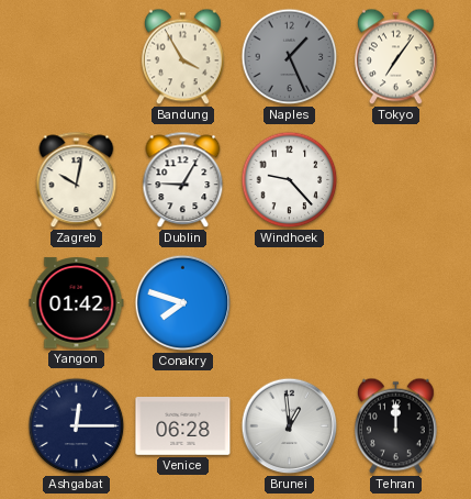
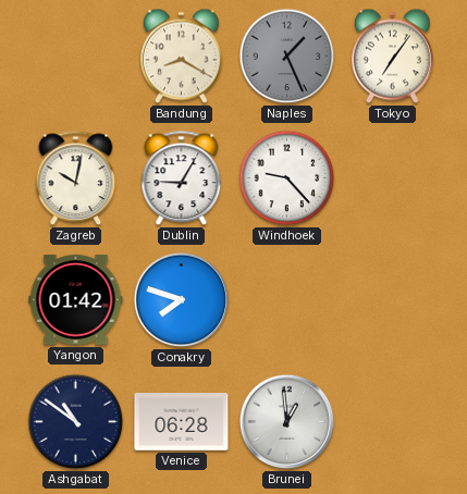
Bandung: 3:55 -> 8:20 (182, 57)
Ashgabat: 12:15 -> 10:51 (76, 422)
Tehran: 12:00 -> none (396, 426)
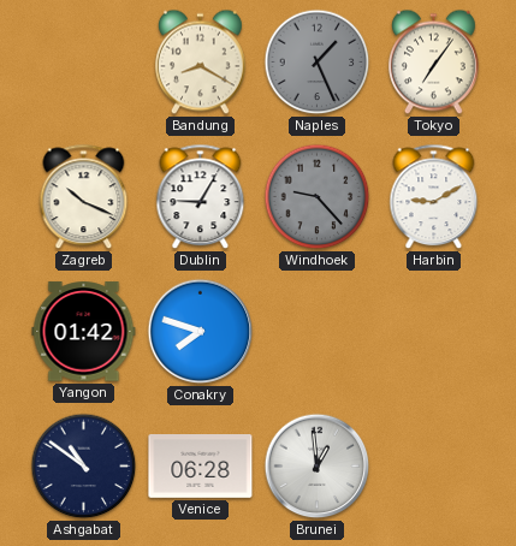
Zagreb: 10:02 -> 10:19 (84, 197)
Windhoek dial: white -> grey (318, 197)
Harbin: none -> 9:10 (434, 197)
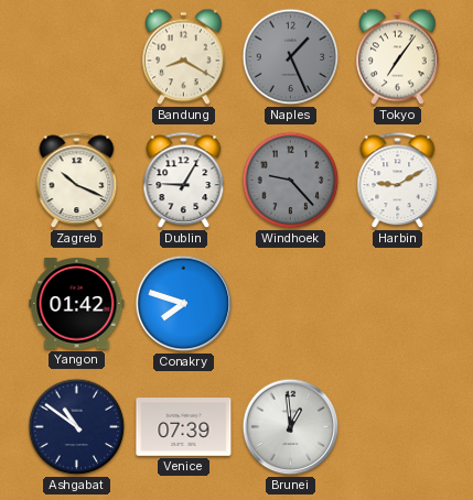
Venice: 06:28 -> 07:39 (184, 427)
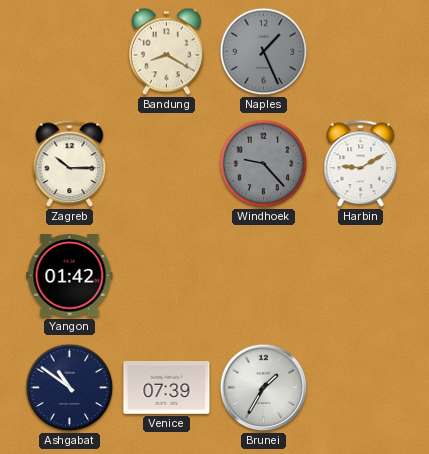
Tokyo: 7:06 -> none (398, 57)
Zagreb: 10:19 -> 10:15 (70, 164)
Dublin: 9:05 -> none (184, 181)
Conakry: 7:48 -> none (184, 304)
Brunei: 12:59 -> 1:35 (264, 388)
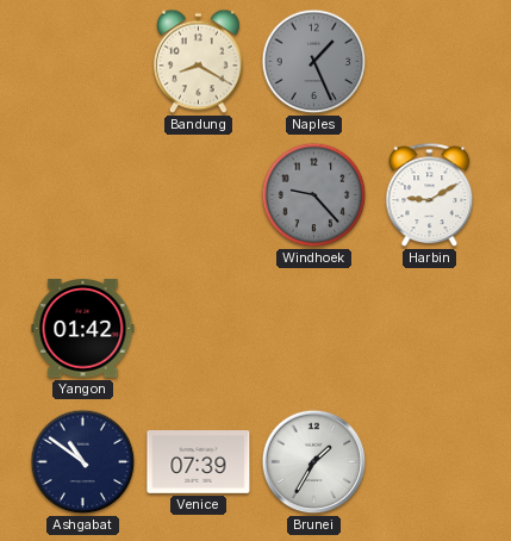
Zagreb: 10:15 -> none (70, 164)
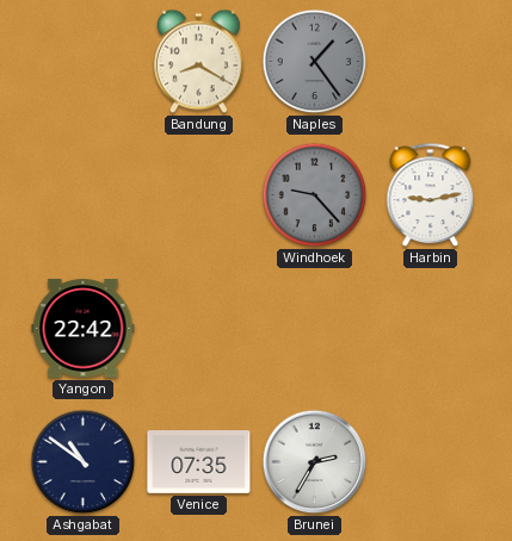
Naples: 1:26 -> 1:24 (315, 62)
Harbin: 9:10 -> 9:13 (431, 195)
Yangon: 01:42 -> 22:42 (84, 329)
Venice: 07:39 -> 07:35 (199, 462)
Brunei: 1:35 -> 2:35 (315, 462)
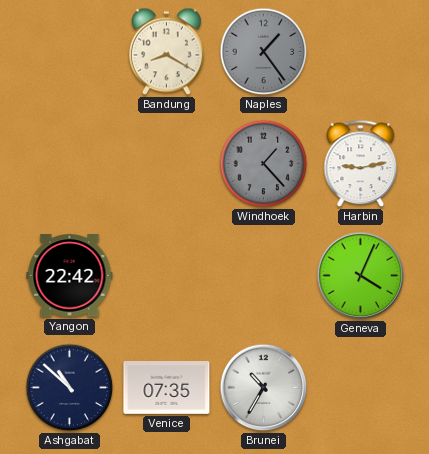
Windhoek: 9:23 -> 1:23 (264, 164)
Geneva: none -> 4:04 (361, 276)
Ashgabat: 10:51 -> 10:52 (70, 388)
Brunei: 2:35 -> 10:35 (264, 388)
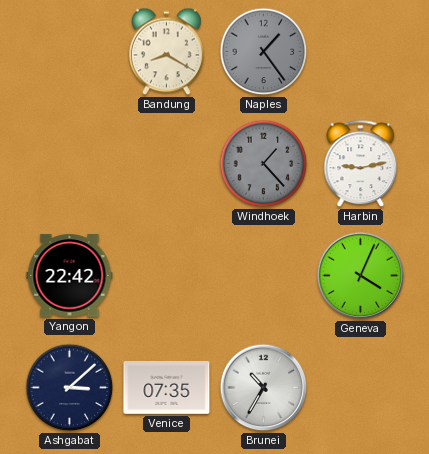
Ashgabat: 10:52 -> 3:08 (70, 388)
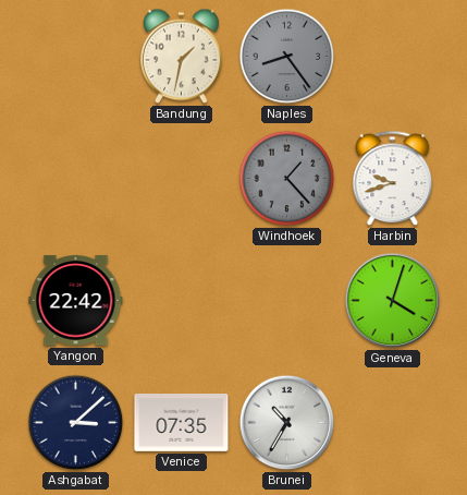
Bandung: 8:20 -> 1:32 (182, 57)
Naples: 1:24 -> 8:24 (287, 57)
Harbin: 9:13 -> 9:42 (393, 179)
Geneva: 4:04 -> 4:03 (393, 301)
